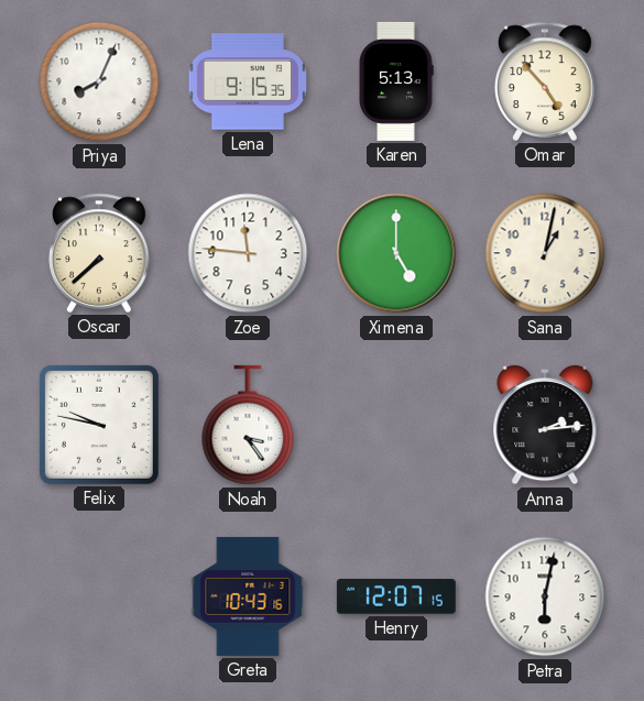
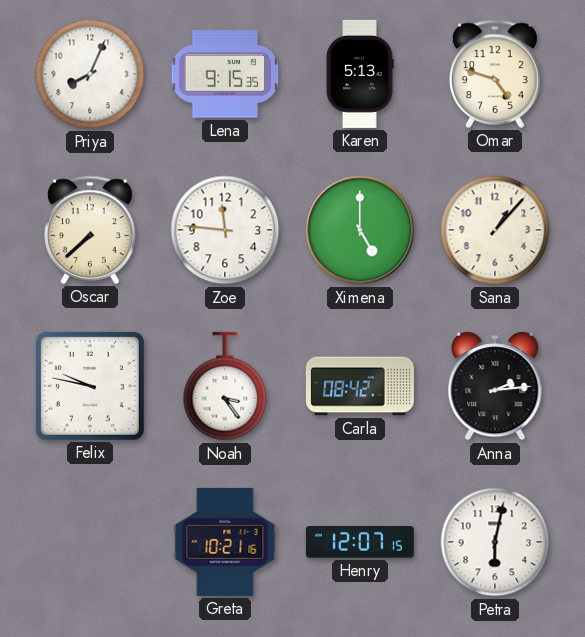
Omar: 4:53 -> 4:48 (495, 74)
Sana: 1:02 -> 1:07 (495, 230)
Carla: none -> 08:42 (360, 386)
Greta: 10:43 -> 10:21 (225, 542)
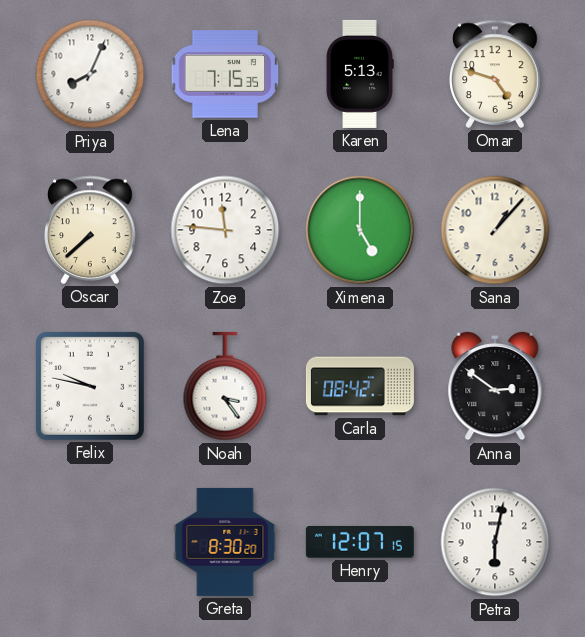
Lena: 9:15 -> 7:15 (225, 74)
Anna: 2:14 -> 2:51 (495, 386)
Greta: 10:21 -> 8:30 (225, 542)
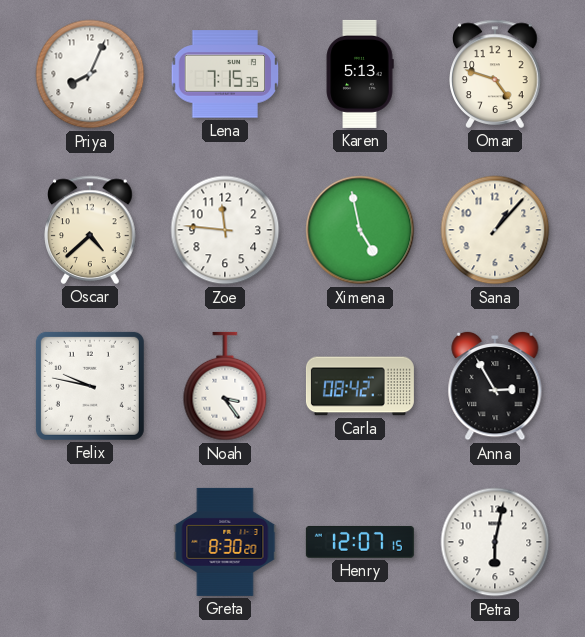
Oscar: 7:38 -> 4:38 (90, 230)
Ximena: 5:00 -> 4:58 (360, 230)
Anna: 2:51 -> 2:55 (495, 386)
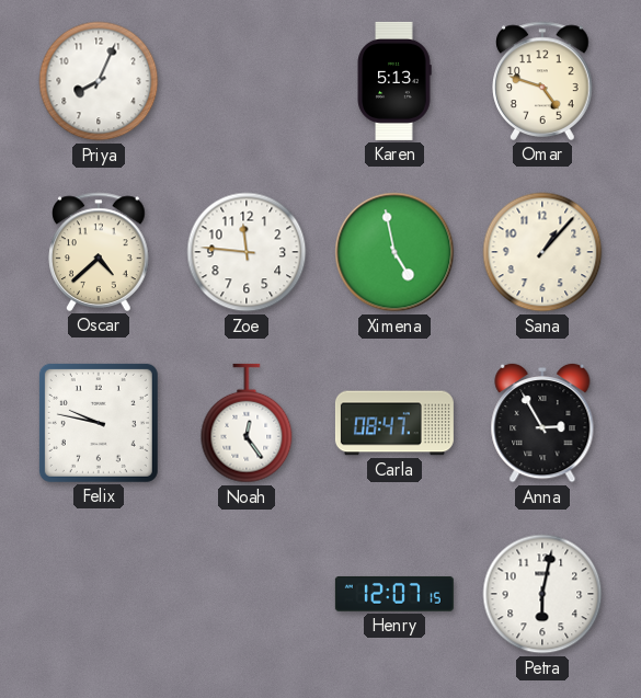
Lena: 7:15 -> none (225, 74)
Noah: 3:24 -> 12:24 (247, 423)
Carla: 08:42 -> 08:47 (394, 423)
Greta: 8:30 -> none (225, 542)
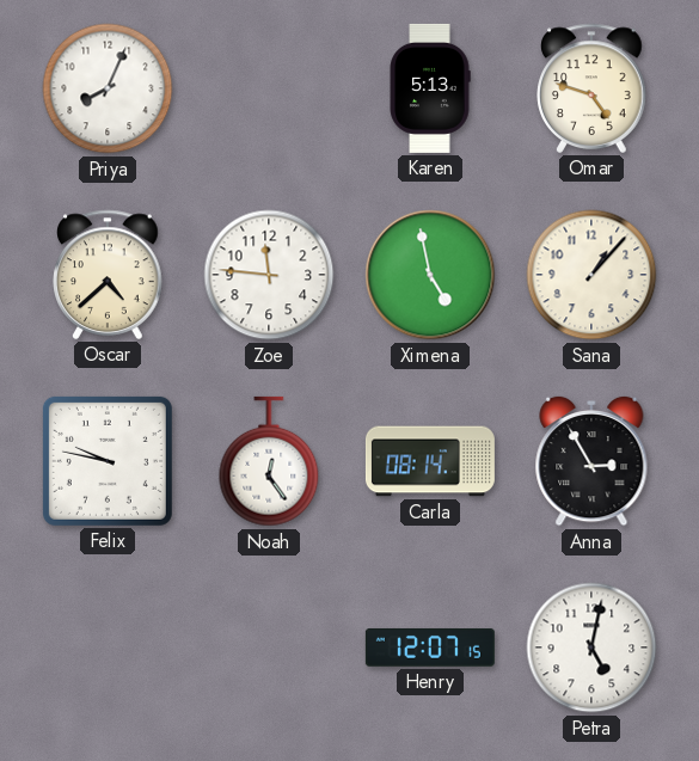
Carla: 08:47 -> 08:14 (430, 461)
Petra: 6:02 -> 5:02 (591, 648)
